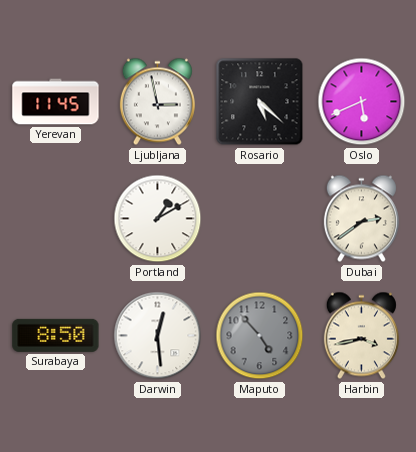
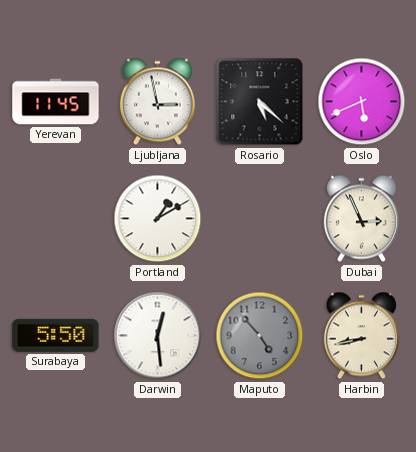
Dubai: 2:39 -> 2:56 (361, 219)
Surabaya: 8:50 -> 5:50 (56, 335)
Harbin: 3:43 -> 8:43 (361, 336)
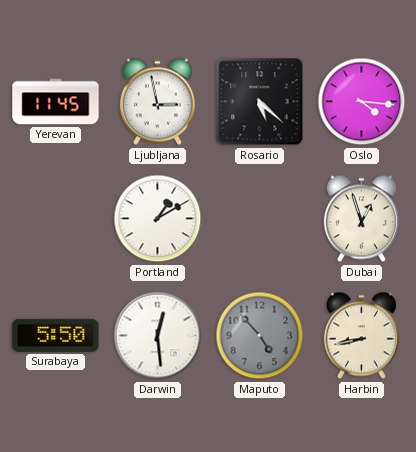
Oslo: 5:41 -> 4:16 (362, 102)
Dubai: 2:56 -> 12:57 (361, 219)
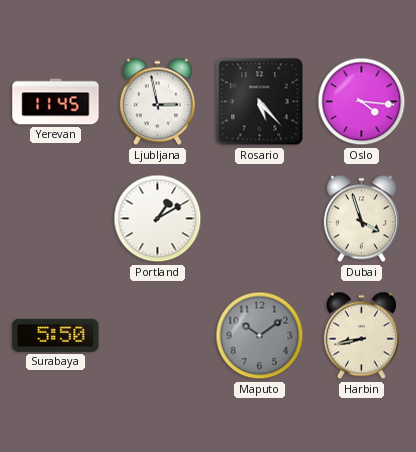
Rosario: 5:22 -> 5:23 (260, 102)
Dubai: 12:57 -> 3:57 (361, 219)
Darwin: 12:29 -> none (158, 336)
Maputo: 4:53 -> 10:09 (260, 336)
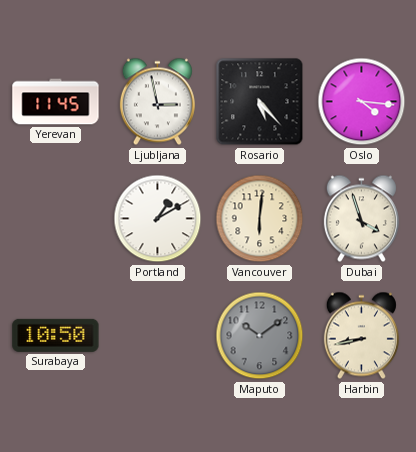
Vancouver: none -> 6:01 (260, 219)
Surabaya: 5:50 -> 10:50 (56, 335)
